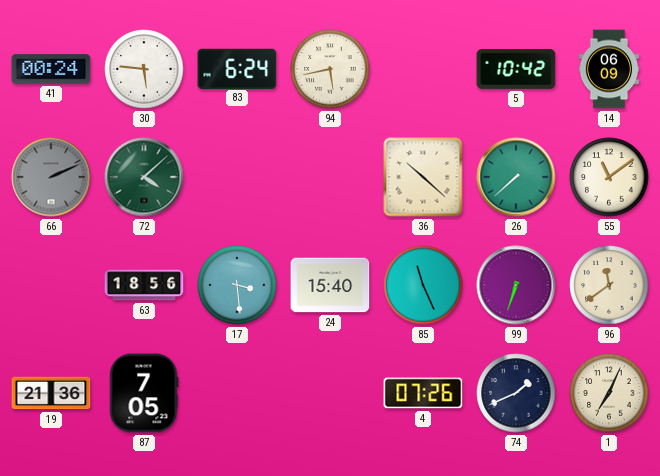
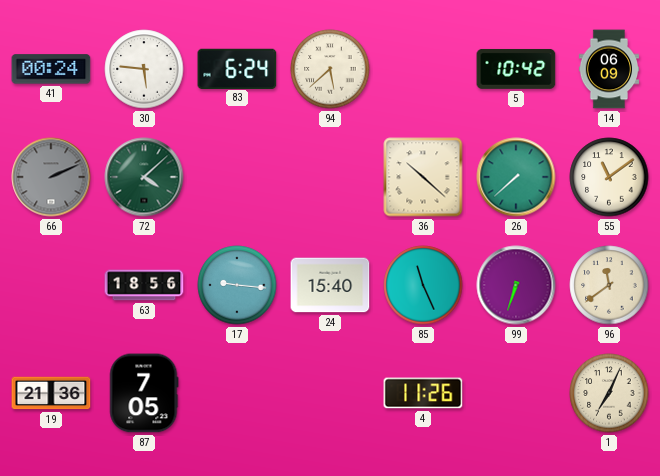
94: 5:43 -> 5:38 (330, 69)
17: 3:29 -> 9:16 (237, 285)
4: 07:26 -> 11:26 (423, 393)
74: 1:41 -> none (516, 393)
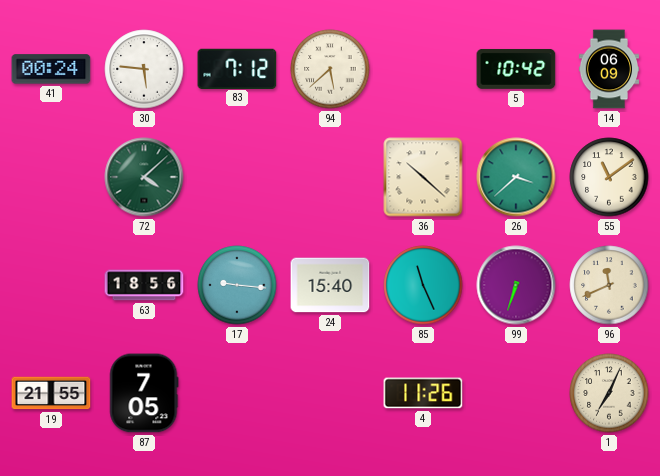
83: 6:24 -> 7:12 (237, 68)
66: 2:11 -> none (51, 177)
26: 7:38 -> 3:38 (516, 177)
96: 11:39 -> 11:41 (609, 285)
19: 21:36 -> 21:55 (51, 393)
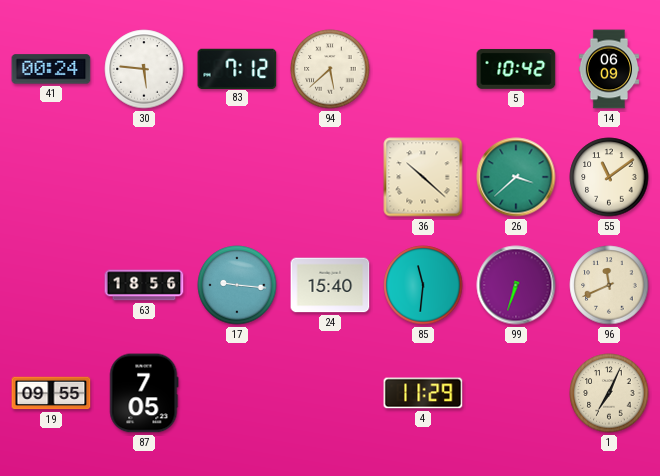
72: 4:08 -> none (144, 177)
85: 11:26 -> 11:31 (423, 285)
19: 21:55 -> 09:55 (51, 393)
4: 11:26 -> 11:29 (423, 393)
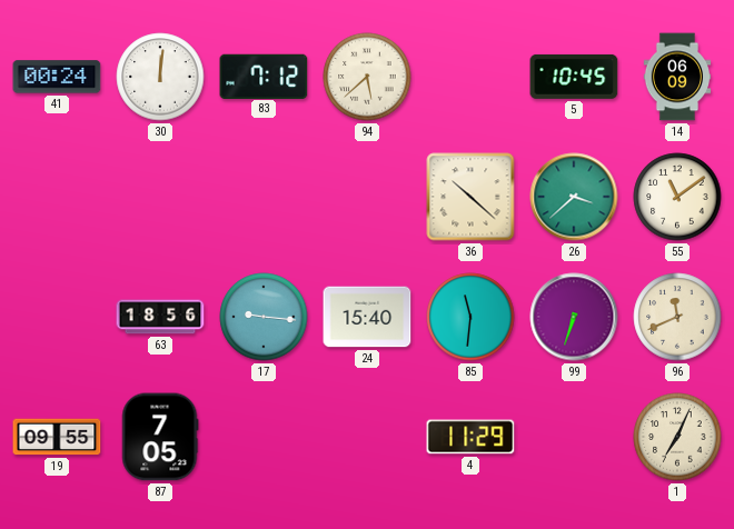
30: 5:46 -> 12:01 (160, 77)
5: 10:42 -> 10:45 (574, 77)
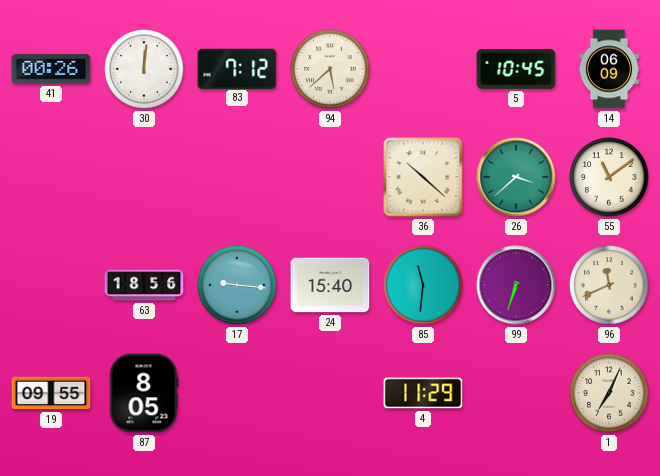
41: 00:24 -> 00:26 (51, 69)
87: 7:05 -> 8:05 (144, 393)
